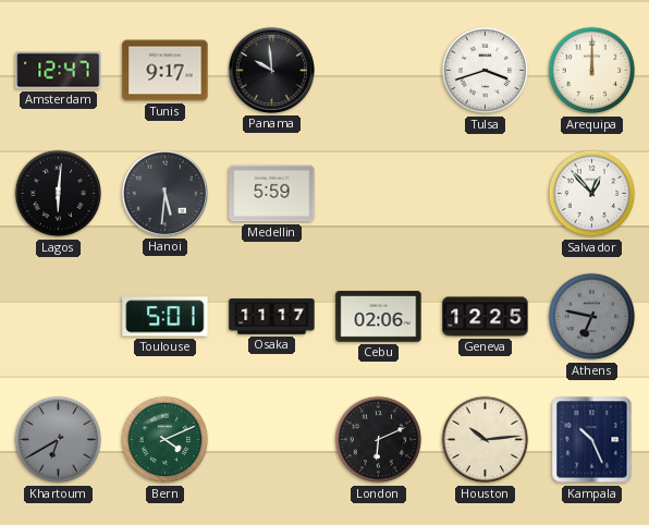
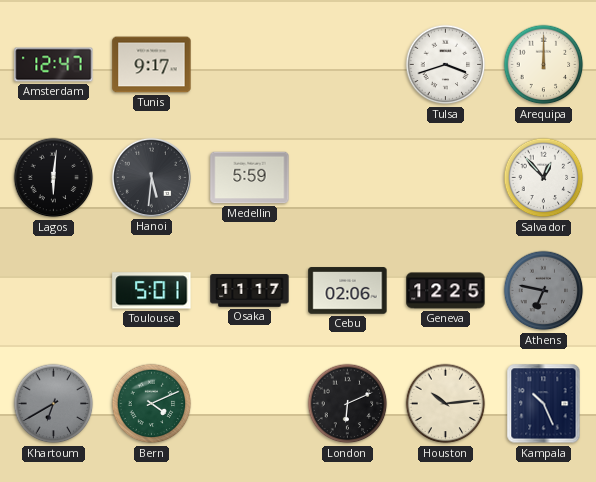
Panama: 9:59 -> none (271, 70)
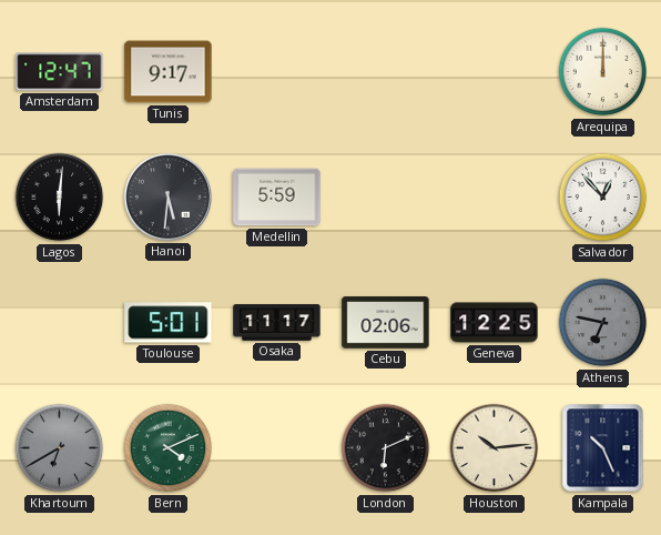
Tulsa: 3:42 -> none (446, 65)
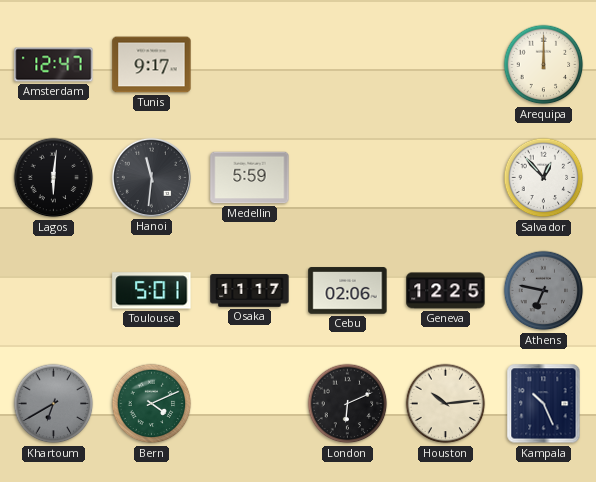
Hanoi: 5:31 -> 11:31 (151, 177)
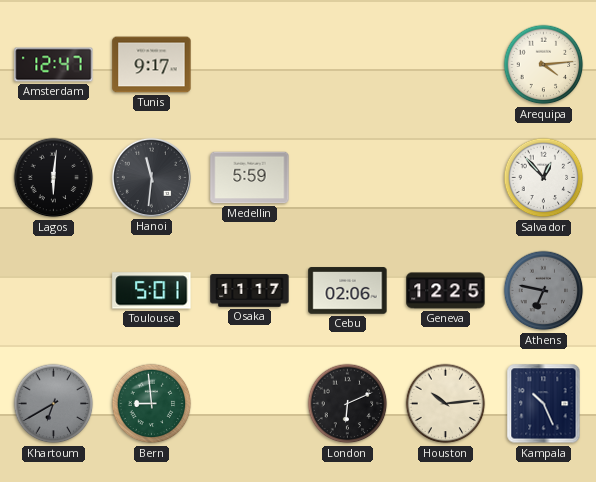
Arequipa: 12:00 -> 4:14 (544, 65)
Bern: 4:11 -> 8:59 (152, 404)
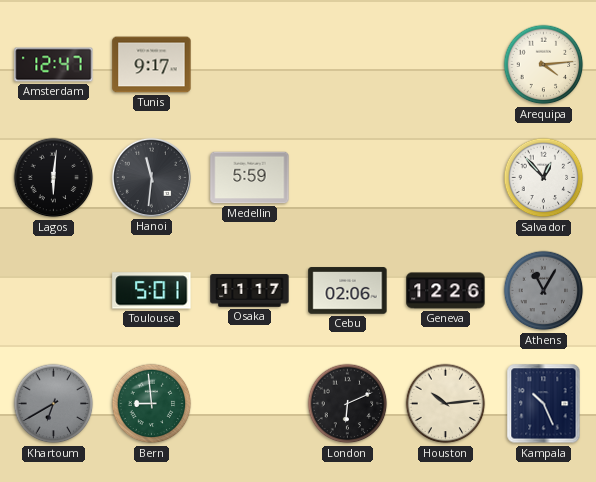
Geneva: 12:25 -> 12:26 (446, 291)
Athens: 6:47 -> 11:05 (544, 291)
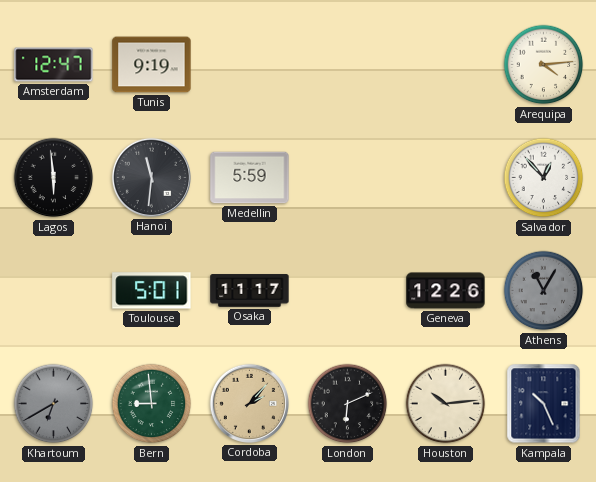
Tunis: 9:17 -> 9:19 (152, 65)
Lagos: 6:01 -> 5:59 (54, 178)
Cebu: 02:06 -> none (348, 291)
Cordoba: none -> 2:07 (249, 403)
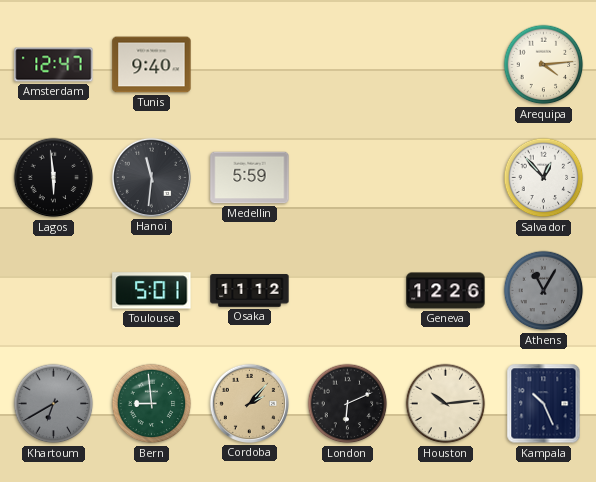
Tunis: 9:19 -> 9:40 (152, 65)
Osaka: 11:17 -> 11:12 (250, 291)
